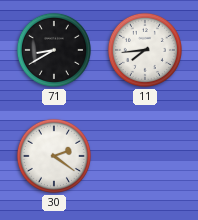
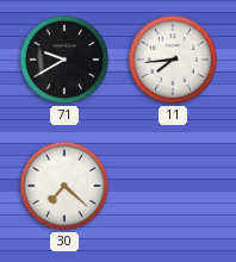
71: 8:40 -> 9:40 (64, 60)
30: 2:21 -> 7:22 (64, 186)
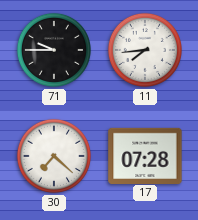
71: 9:40 -> 9:45 (54, 50)
17: none -> 07:28 (145, 155)
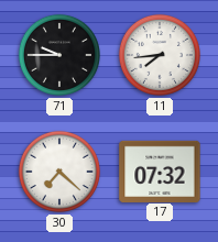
17: 07:28 -> 07:32 (160, 170)
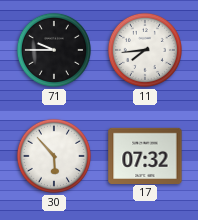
30: 7:22 -> 5:53 (54, 156)
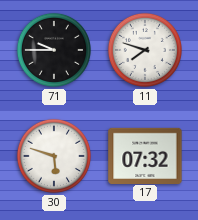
11: 7:44 -> 7:48 (145, 50)
30: 5:53 -> 5:48 (54, 156)
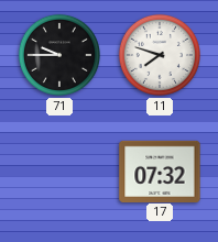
30: 5:48 -> none (54, 156)
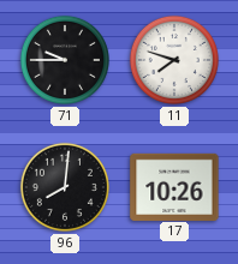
96: none -> 8:01 (65, 187)
17: 07:32 -> 10:26 (174, 186)
